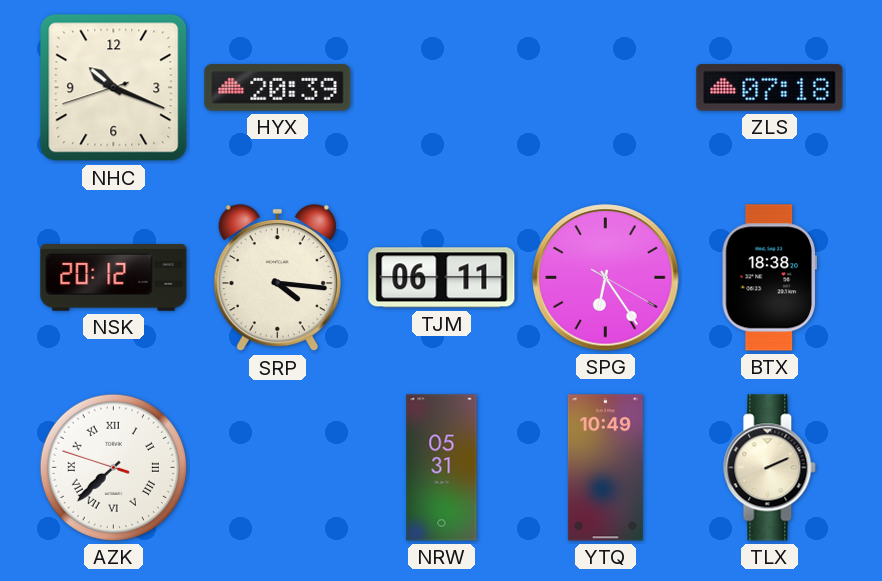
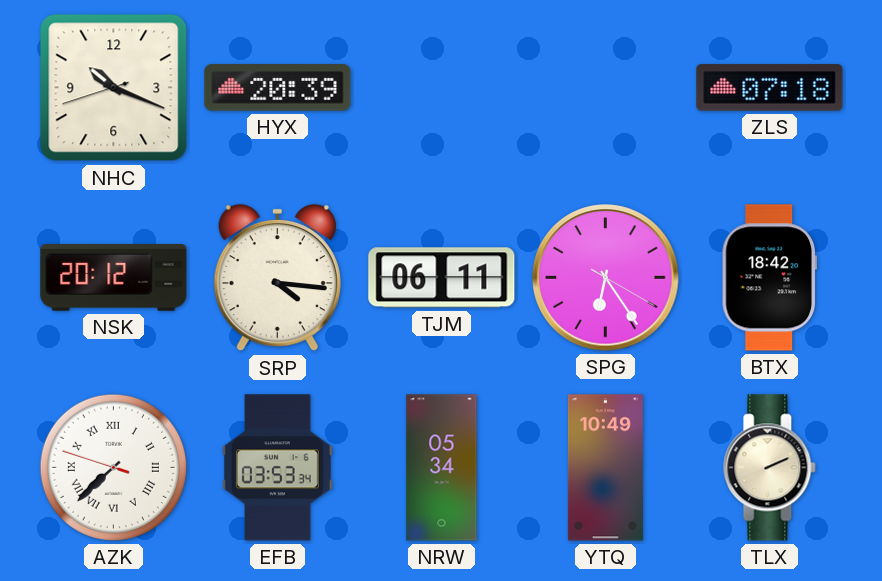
BTX: 18:38 -> 18:42 (769, 278)
EFB: none -> 03:53 (277, 468)
NRW: 05:31 -> 05:34 (442, 468)
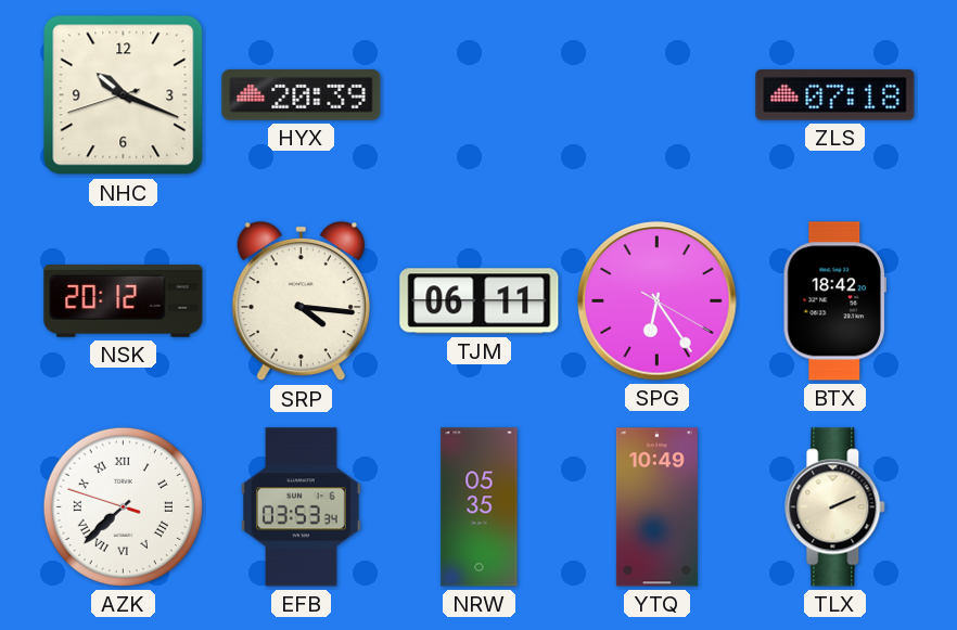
NRW: 05:34 -> 05:35 (480, 507)
